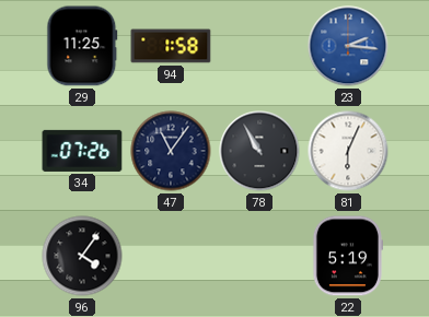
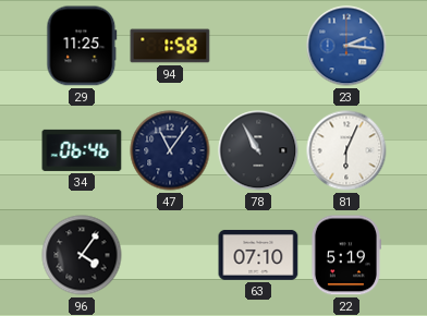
34: 07:26 -> 06:46 (82, 150)
63: none -> 07:10 (258, 255)
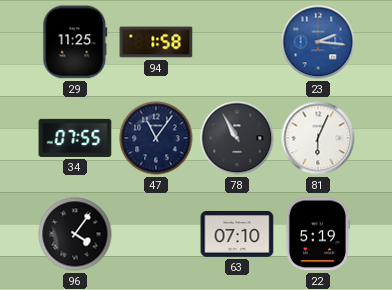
34: 06:46 -> 07:55 (75, 138)
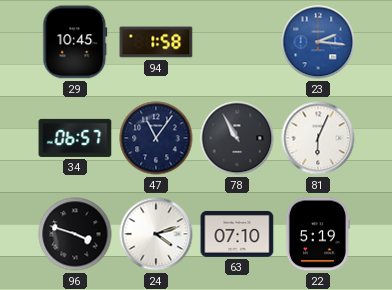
29: 11:25 -> 10:45 (75, 42)
34: 07:55 -> 06:57 (75, 138)
96: 4:06 -> 3:48 (75, 234)
24: none -> 4:12 (156, 234)
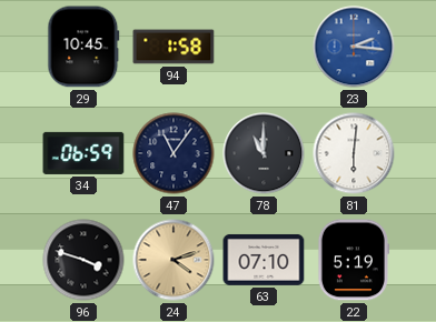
34: 06:57 -> 06:59 (83, 153)
78: 10:55 -> 11:00 (264, 153)
81: 6:04 -> 6:01 (354, 153)
24 dial: white -> champagne (174, 260)
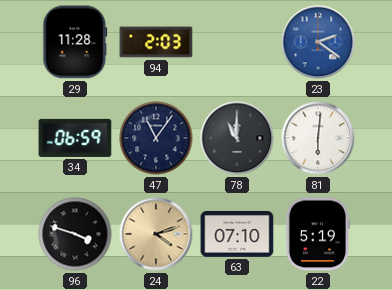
29: 10:45 -> 11:28 (75, 42)
94: 1:58 -> 2:03 (156, 42)
23: 2:16 -> 2:21 (318, 42)
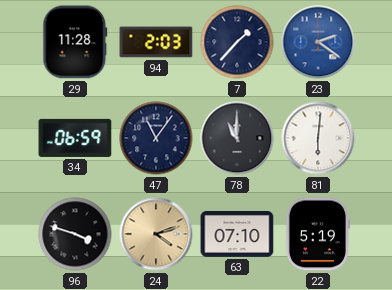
7: none -> 1:37 (237, 42)
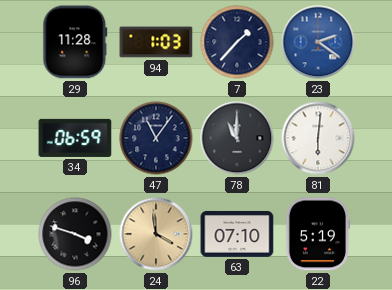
94: 2:03 -> 1:03 (156, 42)
24: 4:12 -> 3:59 (156, 234)
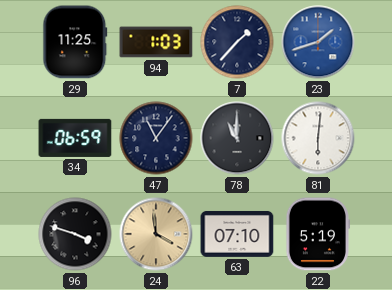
29: 11:28 -> 11:25 (75, 42)
23: 2:21 -> 1:42 (318, 42)
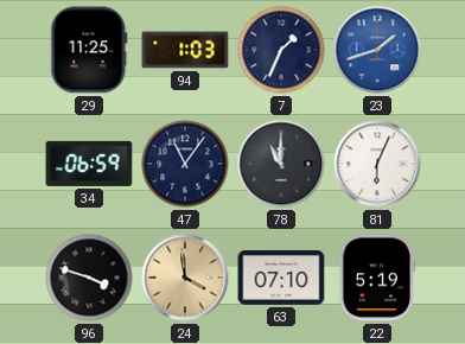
7: 1:37 -> 1:34 (281, 50)
81: 6:01 -> 6:04 (377, 164)
